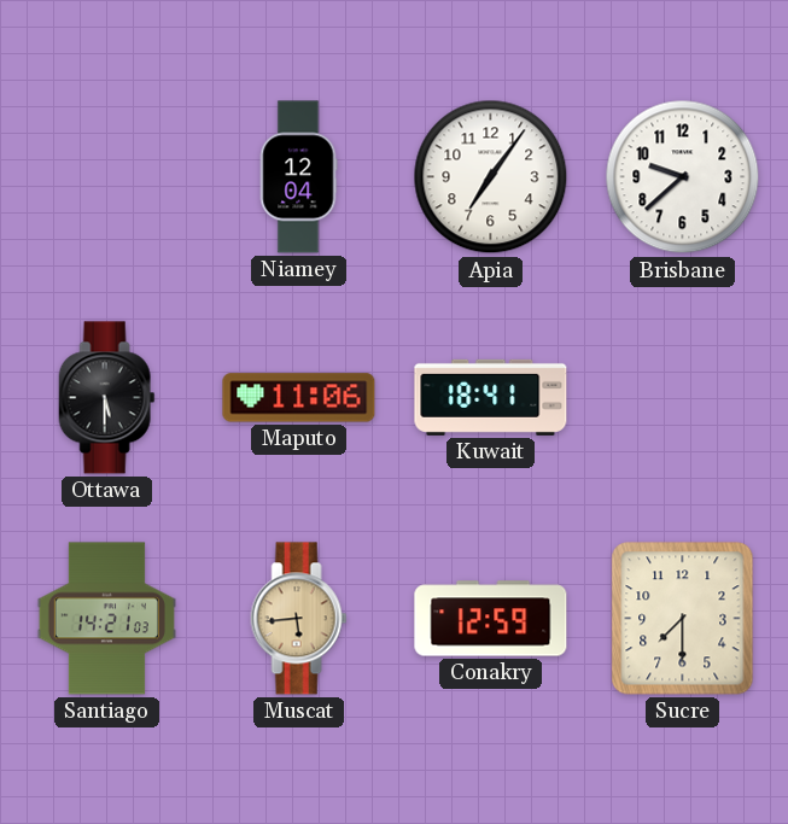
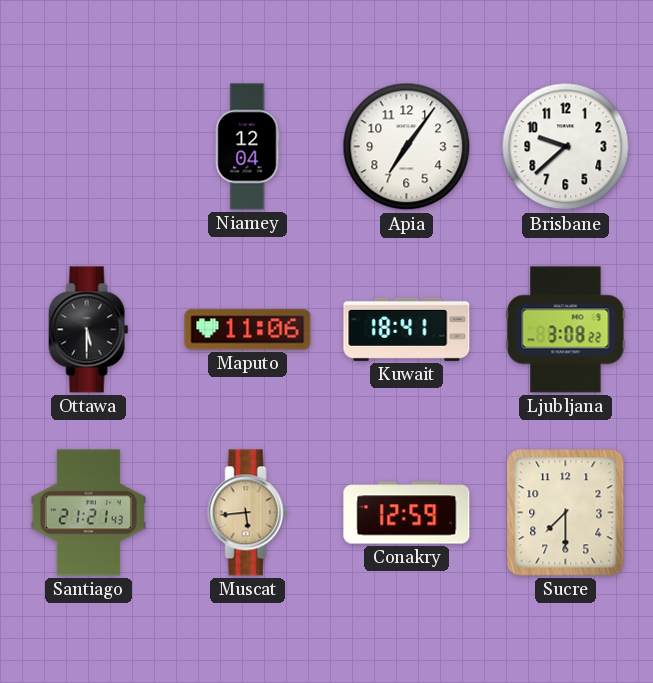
Ljubljana: none -> 3:08 (566, 330)
Santiago: 14:21 -> 21:21 (88, 513)
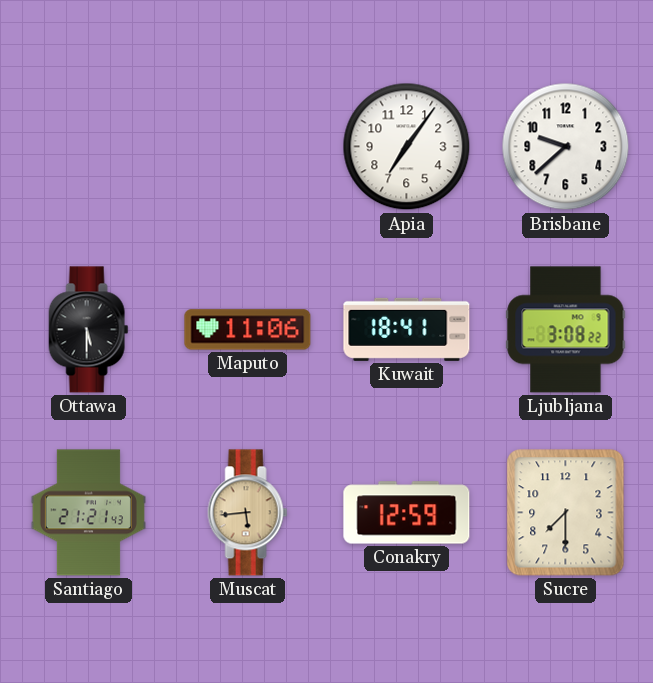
Niamey: 12:04 -> none (247, 147)
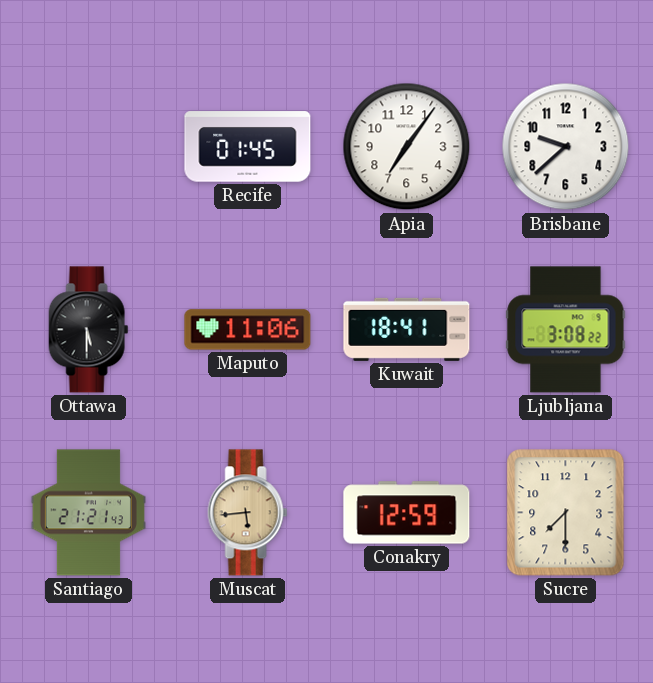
Recife: none -> 01:45 (248, 147)
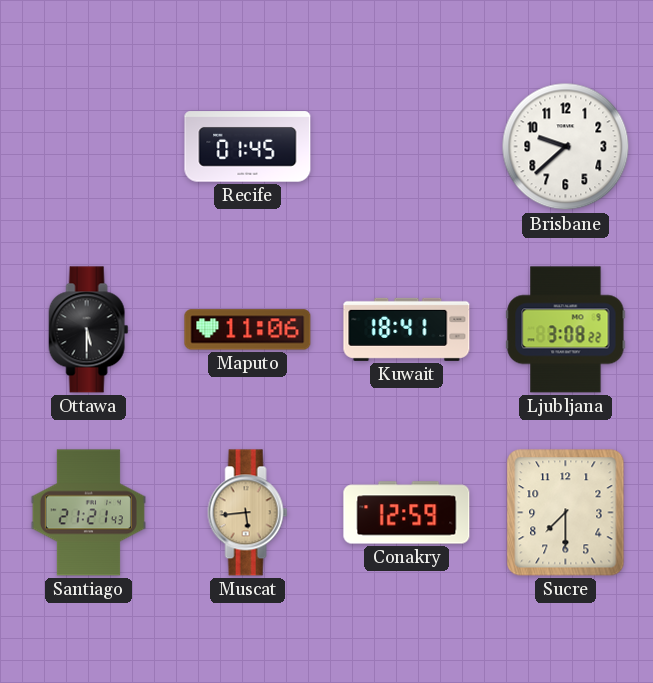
Apia: 7:06 -> none (407, 147)
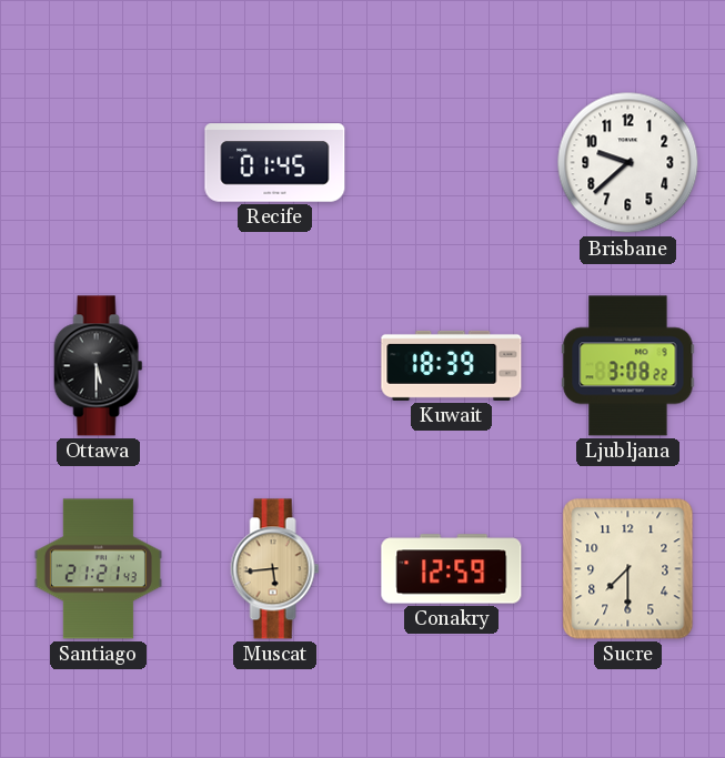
Maputo: 11:06 -> none (248, 330)
Kuwait: 18:41 -> 18:39 (452, 365)
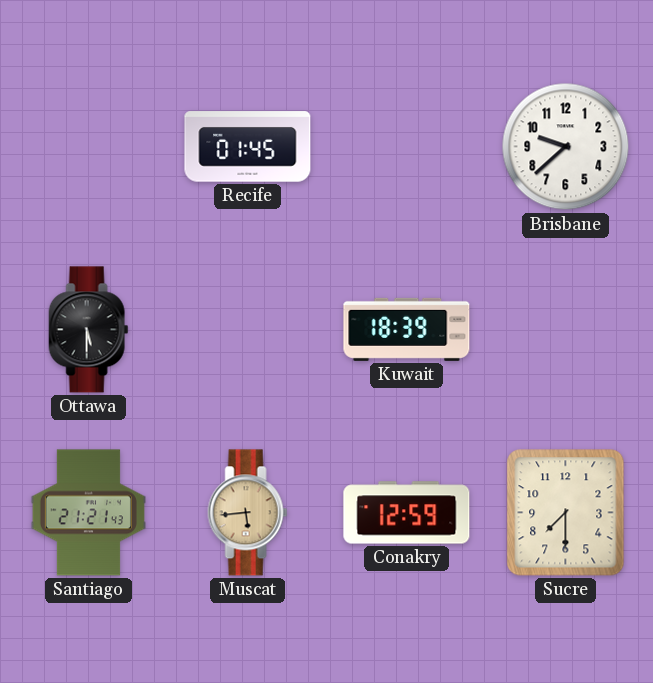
Ljubljana: 3:08 -> none (628, 366)
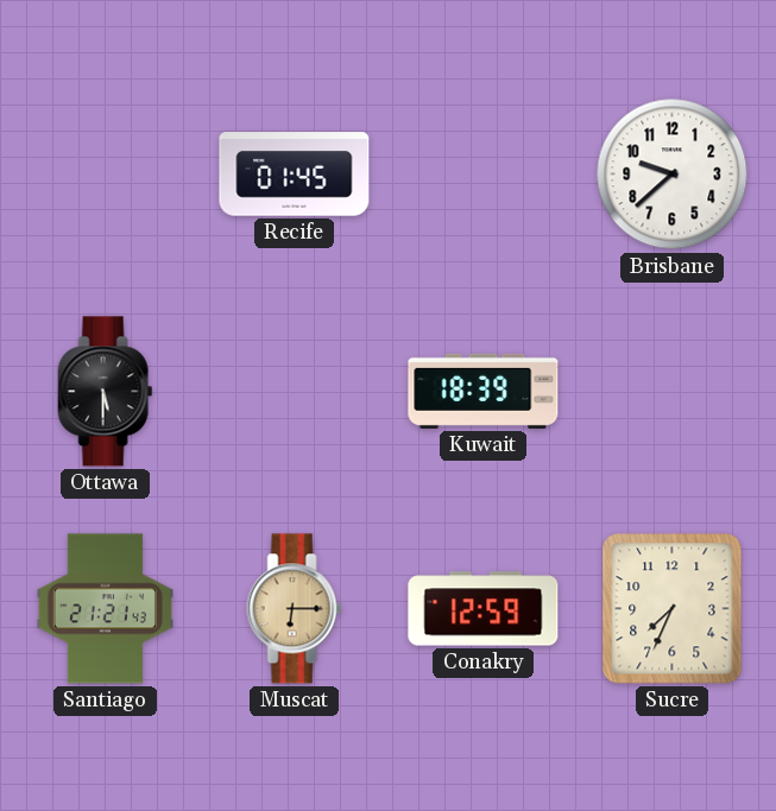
Muscat: 5:44 -> 6:15 (295, 609)
Sucre: 7:30 -> 7:34 (673, 609)
